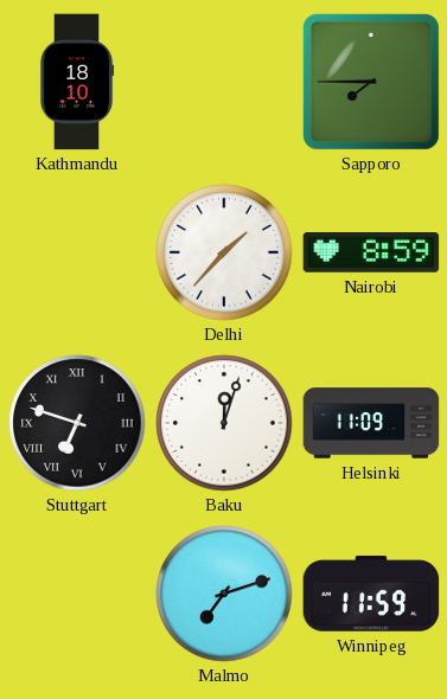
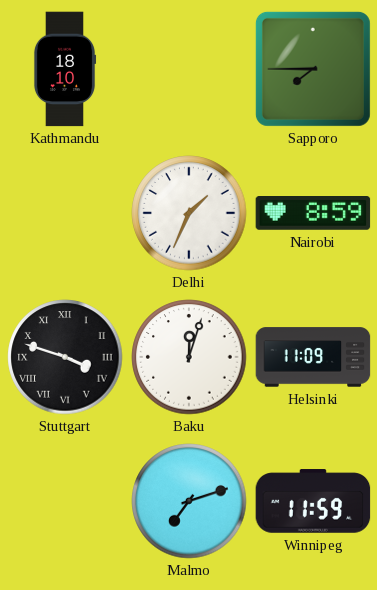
Delhi: 1:37 -> 1:34 (189, 213)
Stuttgart: 6:48 -> 3:48 (65, 357)
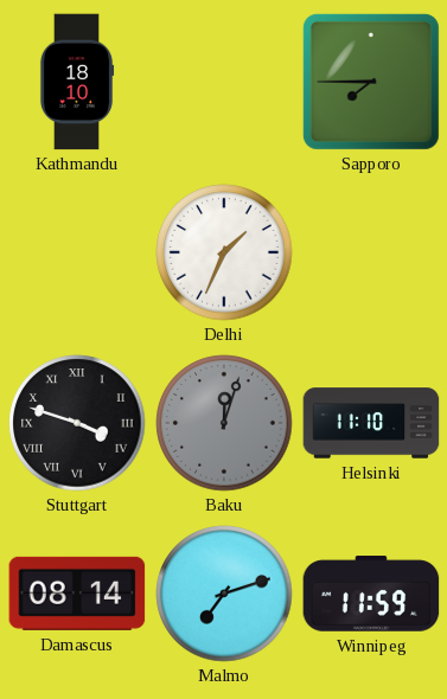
Nairobi: 8:59 -> none (313, 214)
Baku dial: white -> grey (224, 423)
Helsinki: 11:09 -> 11:10 (371, 423)
Damascus: none -> 08:14 (77, 594)
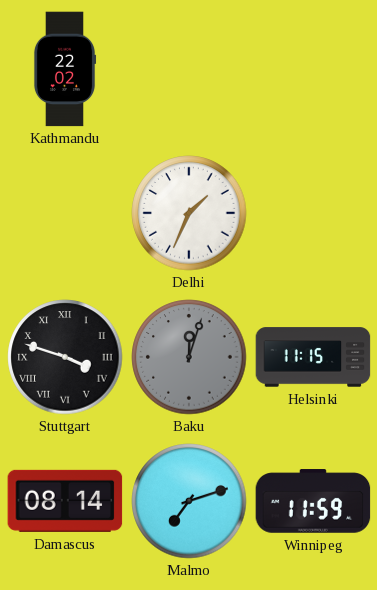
Kathmandu: 18:10 -> 22:02 (65, 69)
Sapporo: 7:45 -> none (371, 82)
Helsinki: 11:10 -> 11:15 (313, 357)
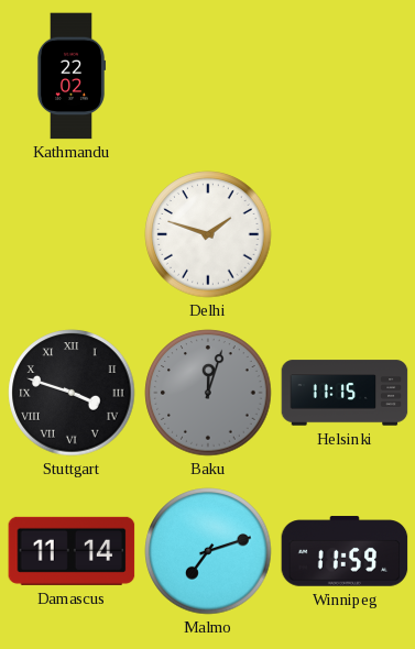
Delhi: 1:34 -> 1:48 (208, 234)
Damascus: 08:14 -> 11:14 (72, 551)
